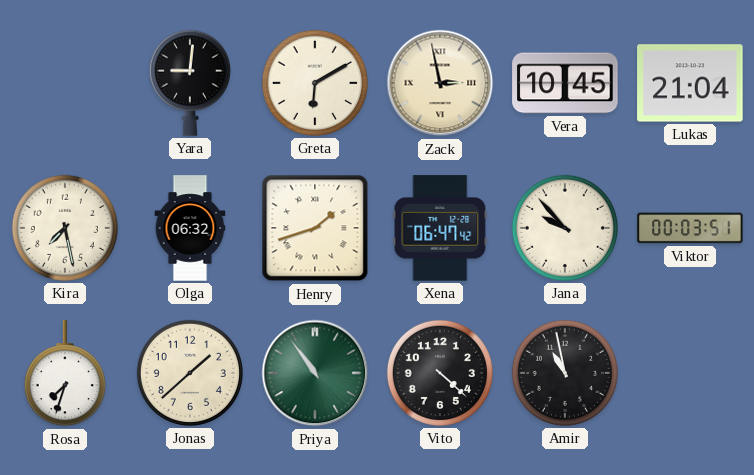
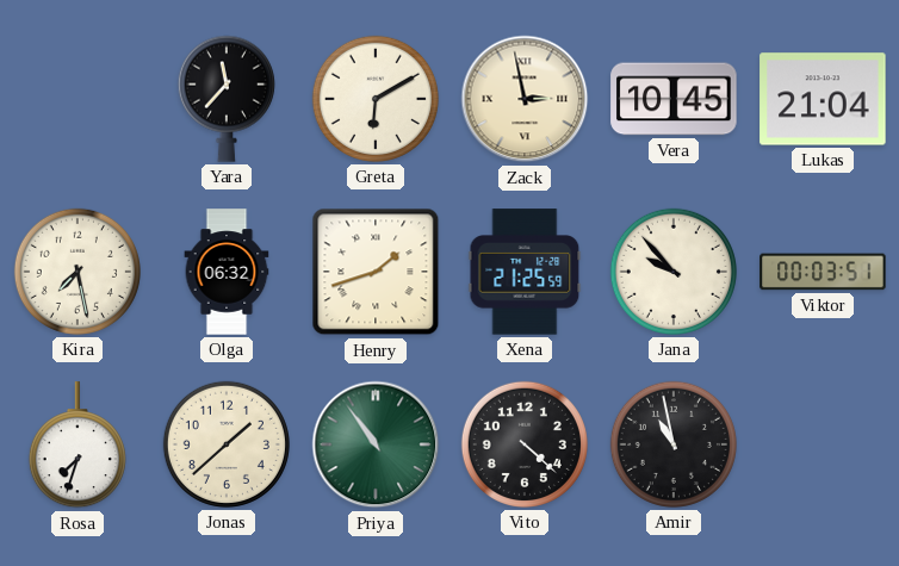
Yara: 9:01 -> 11:37 (227, 99)
Xena: 06:47 -> 21:25 (525, 272)
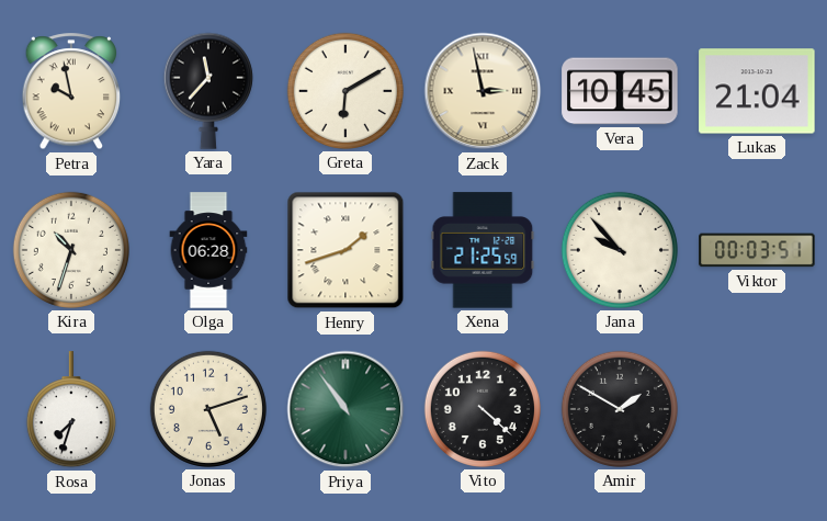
Petra: none -> 9:58 (71, 92)
Kira: 7:28 -> 10:33 (71, 250)
Olga: 06:32 -> 06:28 (208, 250)
Jonas: 1:38 -> 5:12 (208, 409)
Amir: 10:58 -> 1:50 (620, 409)
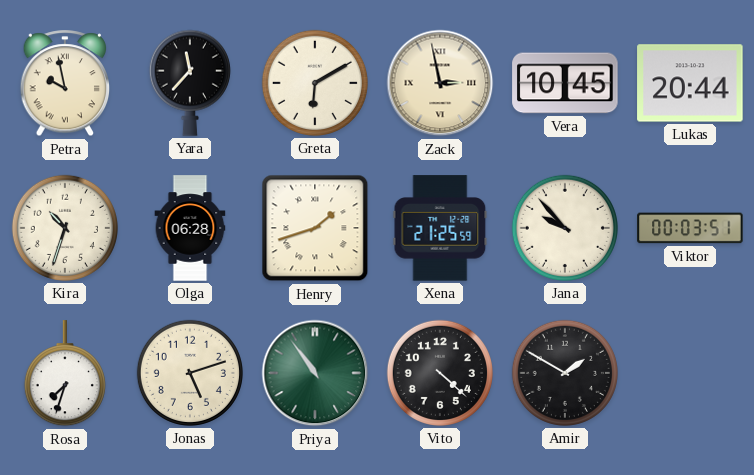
Lukas: 21:04 -> 20:44 (690, 83)
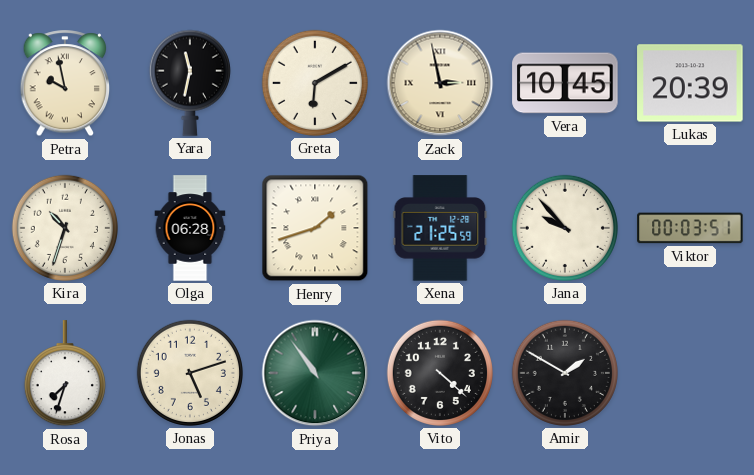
Yara: 11:37 -> 11:32 (190, 83)
Lukas: 20:44 -> 20:39 (690, 83)
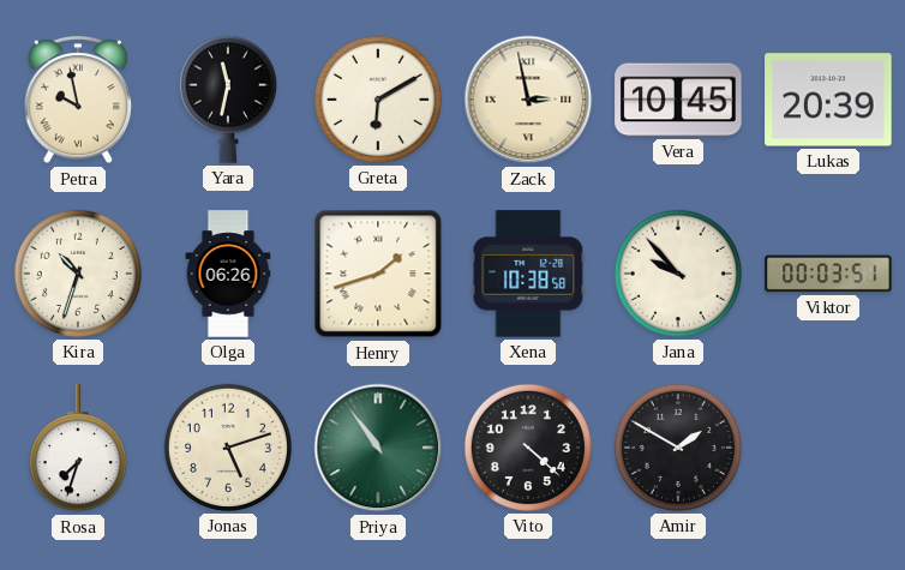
Olga: 06:28 -> 06:26 (228, 274)
Xena: 21:25 -> 10:38 (528, 274)
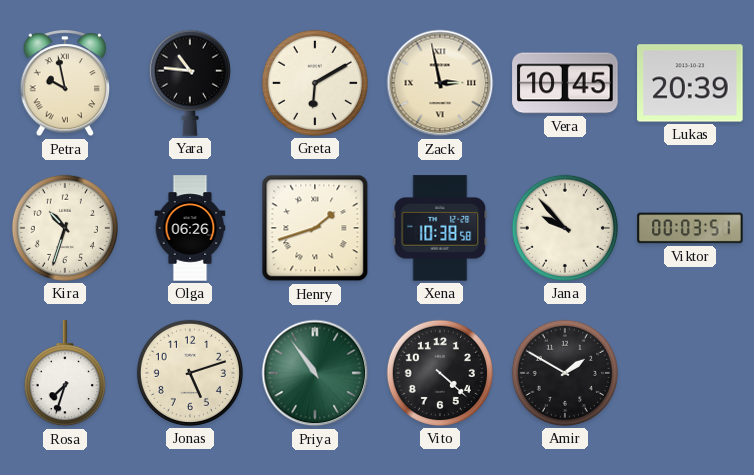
Yara: 11:32 -> 10:46 (190, 83)
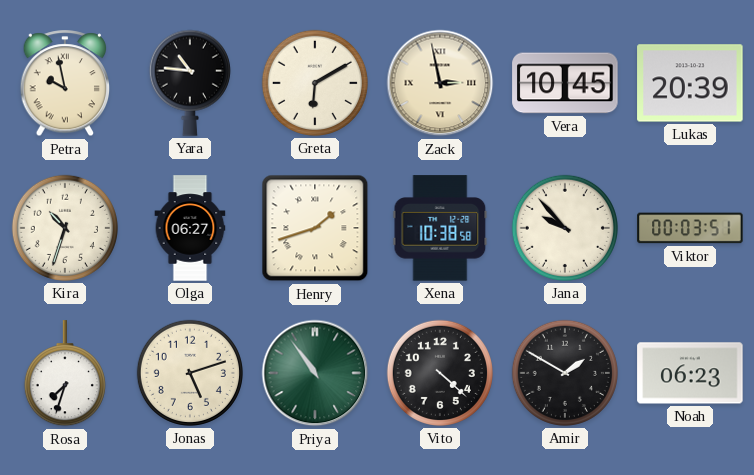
Olga: 06:26 -> 06:27 (190, 228)
Noah: none -> 06:23 (690, 373)
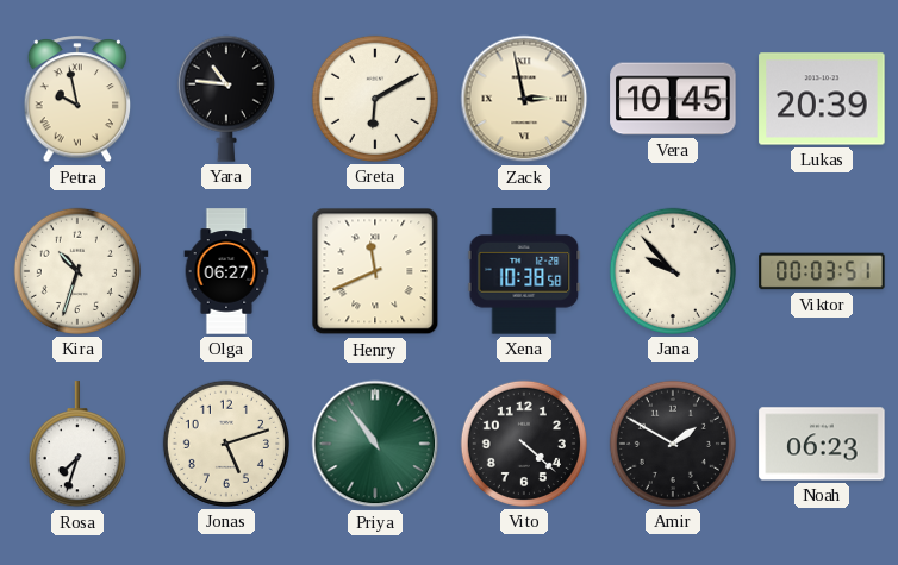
Henry: 1:42 -> 11:41 (375, 271)
